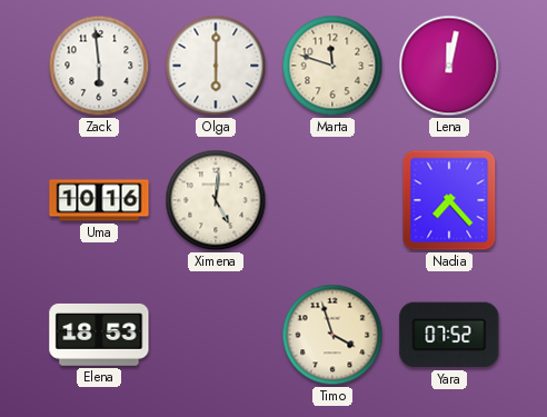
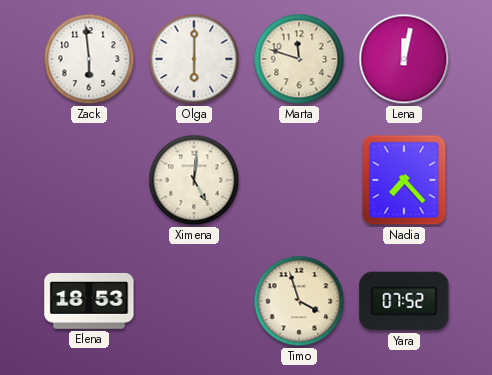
Uma: 10:16 -> none (99, 200)
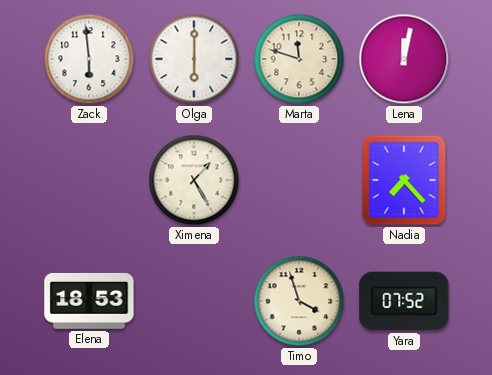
Ximena: 5:01 -> 1:25 (194, 180)
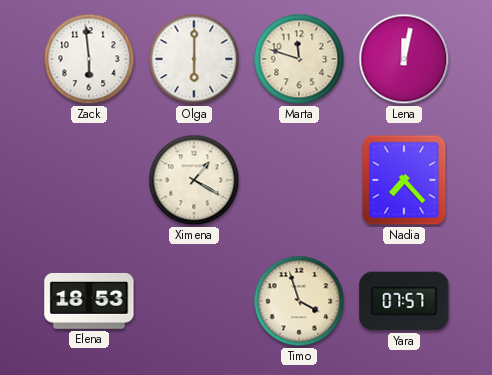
Ximena: 1:25 -> 1:20 (194, 180)
Yara: 07:52 -> 07:57 (404, 301)
